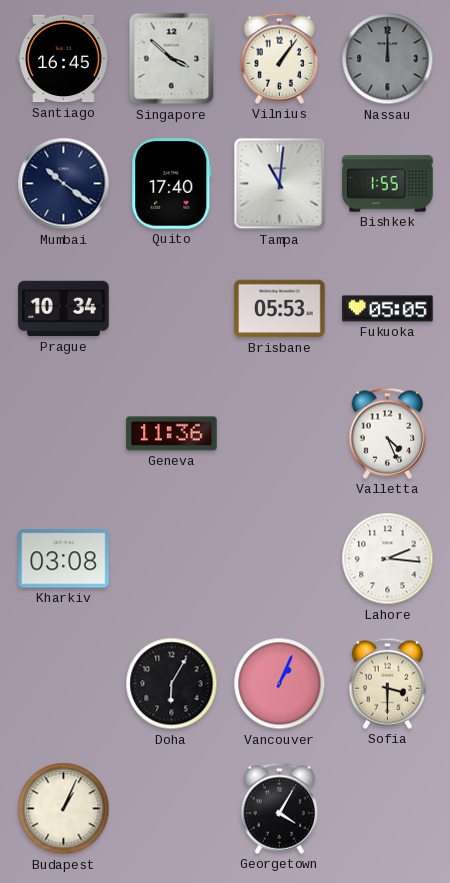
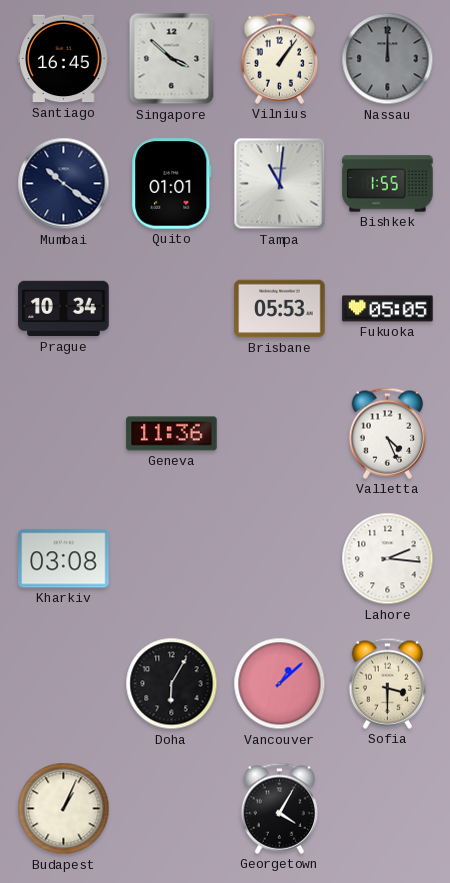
Quito: 17:40 -> 01:01 (172, 184)
Vancouver: 1:04 -> 1:08 (280, 684)
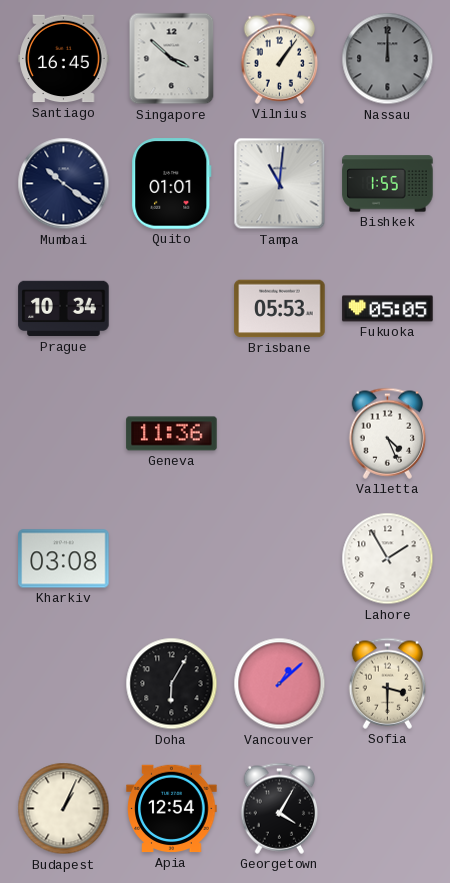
Lahore: 2:16 -> 1:55 (388, 559)
Apia: none -> 12:54 (172, 809)
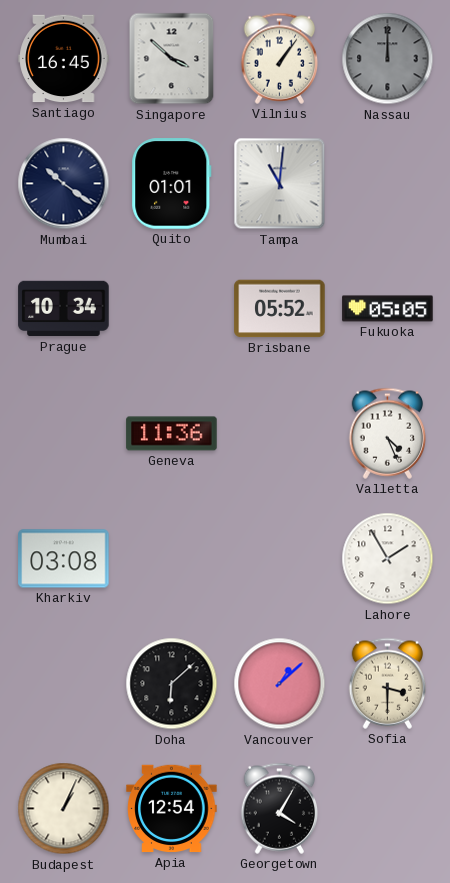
Bishkek: 1:55 -> none (388, 184)
Brisbane: 05:53 -> 05:52 (280, 309)
Doha: 6:05 -> 6:08 (172, 684)
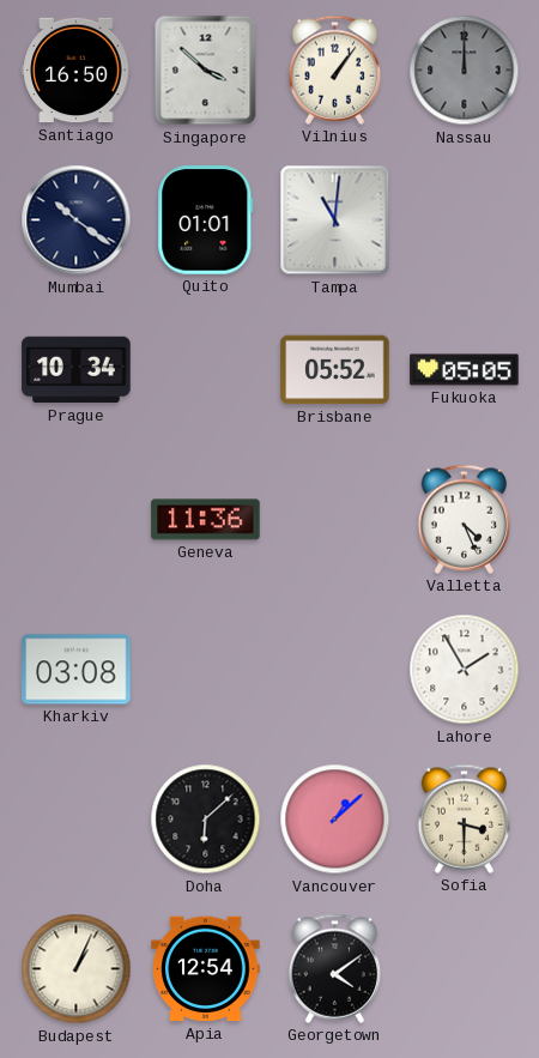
Santiago: 16:45 -> 16:50 (77, 71)
Georgetown: 4:05 -> 4:09 (335, 968)
